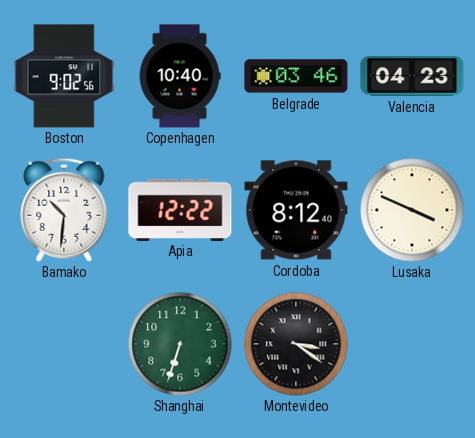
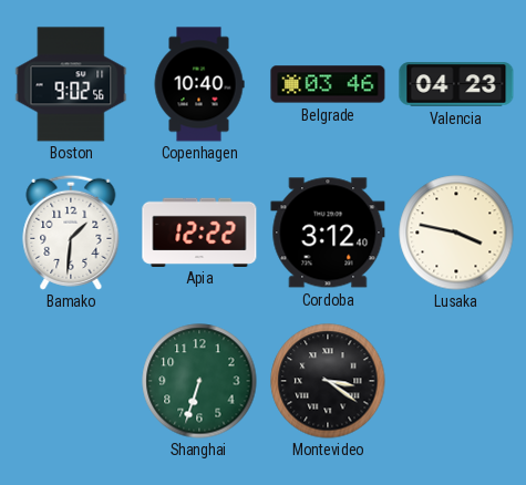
Bamako: 10:31 -> 1:31 (71, 233)
Cordoba: 8:12 -> 3:12 (328, 233)
Lusaka: 3:49 -> 3:47 (456, 233)
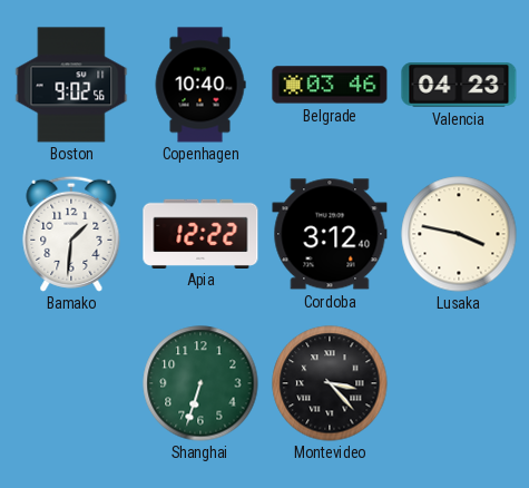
Montevideo: 3:21 -> 3:23 (330, 383)
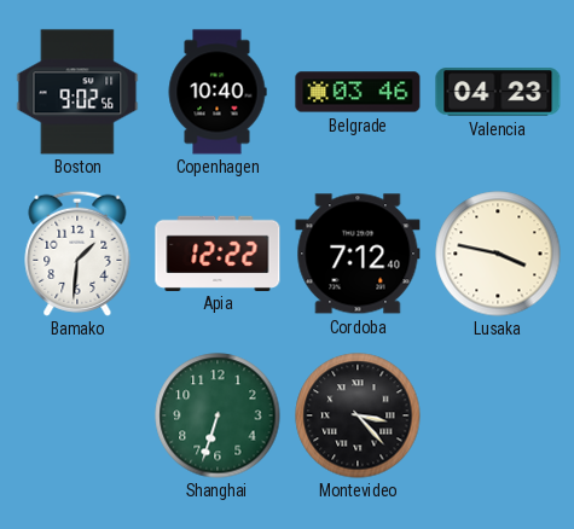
Cordoba: 3:12 -> 7:12 (358, 254)
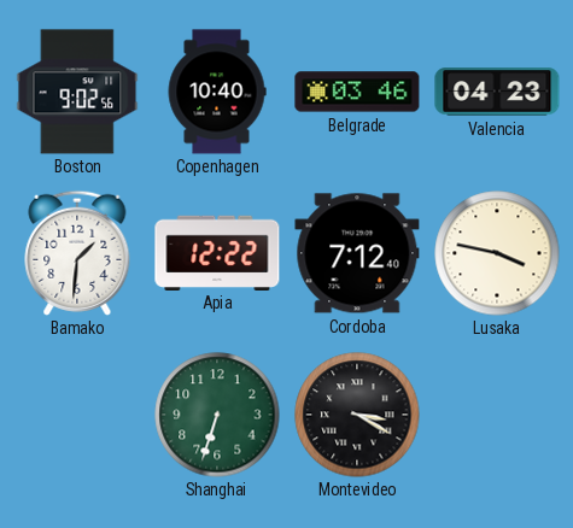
Montevideo: 3:23 -> 3:20 (357, 415)
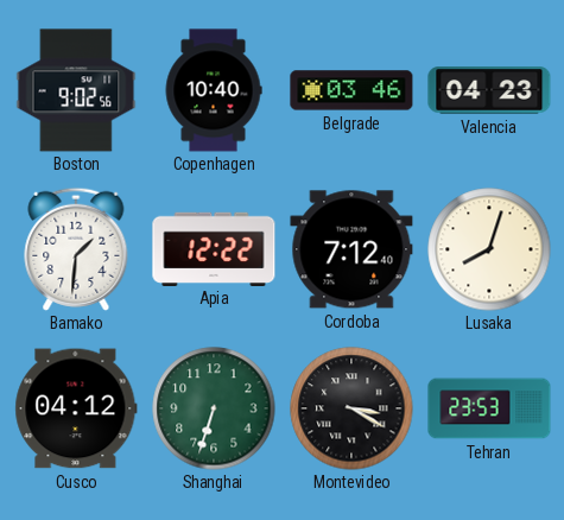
Lusaka: 3:47 -> 8:03 (489, 249)
Cusco: none -> 04:12 (76, 408)
Tehran: none -> 23:53 (489, 408)
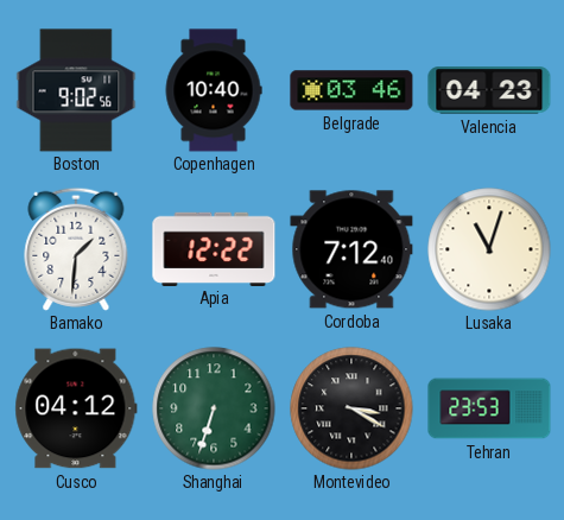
Lusaka: 8:03 -> 11:03 (489, 249)
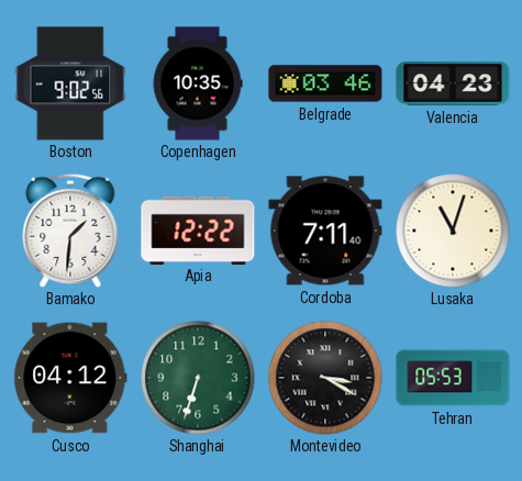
Copenhagen: 10:40 -> 10:35 (198, 83)
Cordoba: 7:12 -> 7:11 (325, 231)
Tehran: 23:53 -> 05:53 (453, 378)
